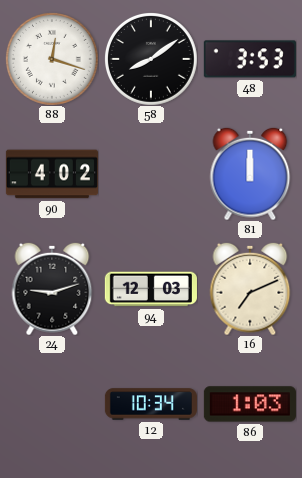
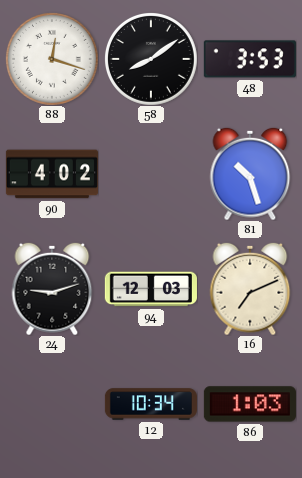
81: 12:00 -> 10:27 (250, 174)
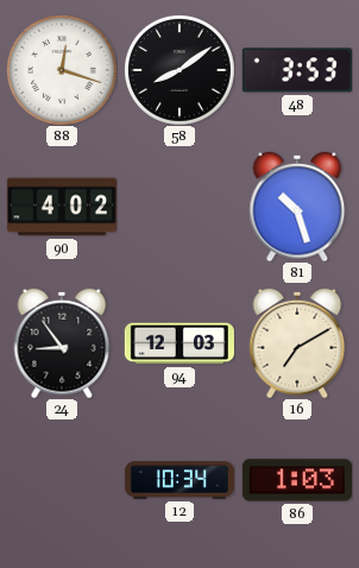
24: 9:12 -> 8:54 (62, 343)
16: 7:11 -> 7:10 (297, 343)
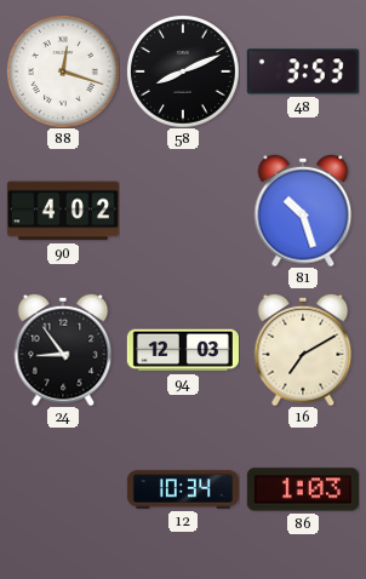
58: 8:09 -> 8:11 (183, 71)
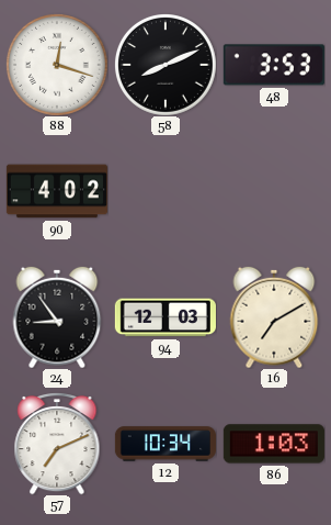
81: 10:27 -> none (303, 211)
57: none -> 7:11 (57, 444)
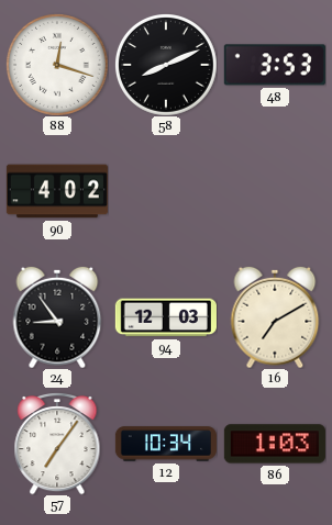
57: 7:11 -> 7:06 (57, 444)
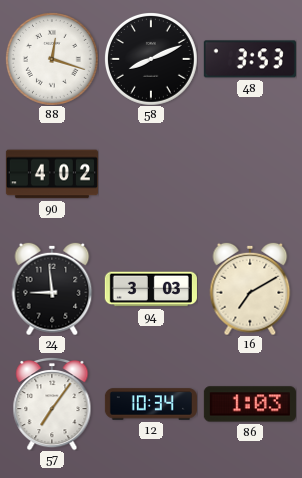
24: 8:54 -> 8:59 (52, 289)
94: 12:03 -> 3:03 (151, 289)
